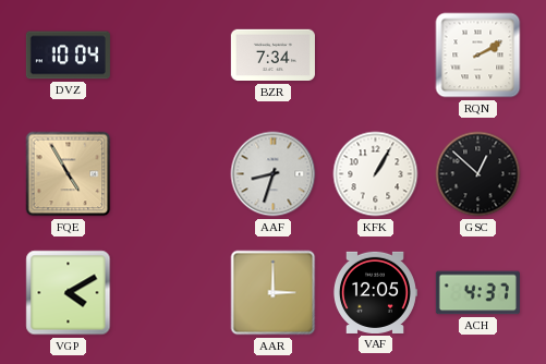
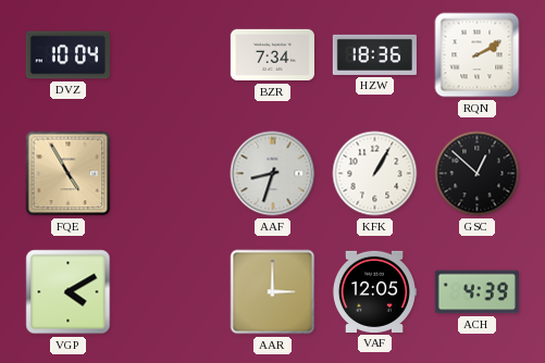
HZW: none -> 18:36 (374, 54)
ACH: 4:37 -> 4:39 (476, 292)
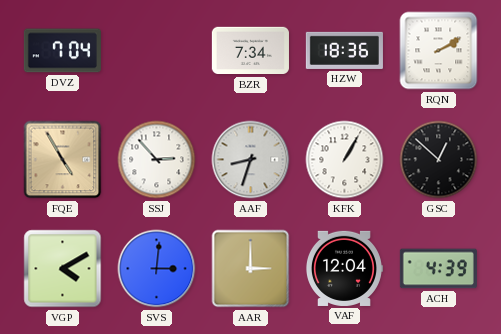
DVZ: 10:04 -> 7:04 (62, 51)
SSJ: none -> 2:53 (157, 160)
SVS: none -> 3:01 (157, 269)
VAF: 12:05 -> 12:04 (344, 268)
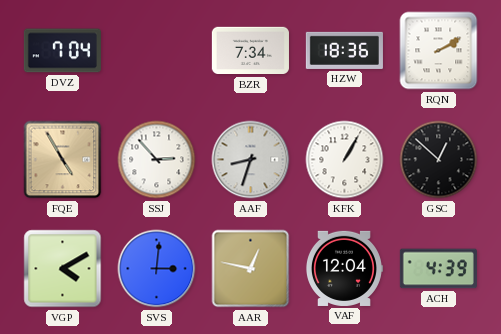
AAR: 3:00 -> 12:47 (251, 269)
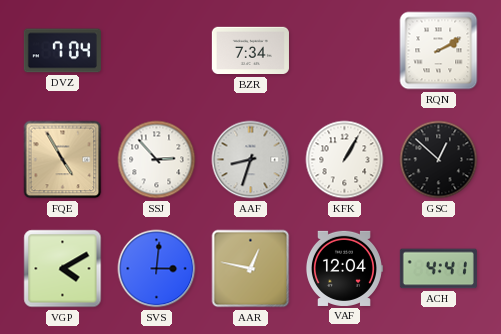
HZW: 18:36 -> none (344, 50)
ACH: 4:39 -> 4:41 (438, 269)
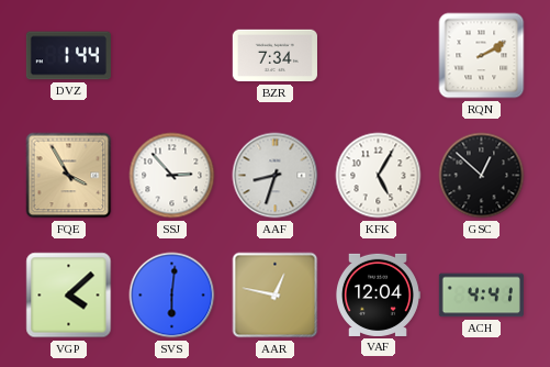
DVZ: 7:04 -> 1:44 (68, 56)
FQE: 4:55 -> 3:55 (69, 176)
KFK: 1:05 -> 5:05 (379, 176)
VGP: 4:10 -> 4:08 (69, 296)
SVS: 3:01 -> 6:01 (172, 296)
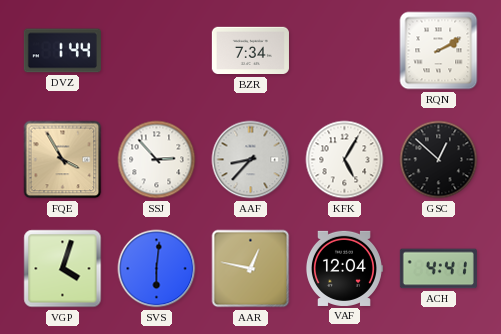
AAF: 8:33 -> 8:37 (251, 160)
VGP: 4:08 -> 4:03 (63, 269)
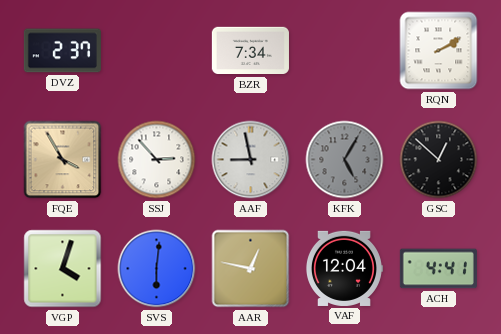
DVZ: 1:44 -> 2:37 (62, 51)
AAF: 8:37 -> 8:58 (251, 160)
KFK dial: white -> grey (345, 160)
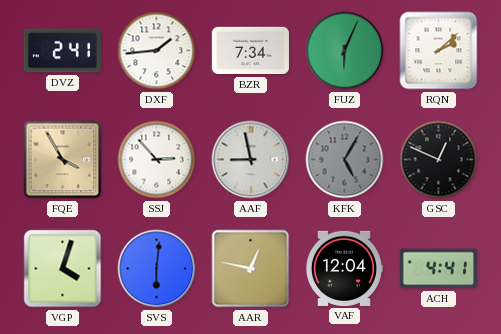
DVZ: 2:37 -> 2:41 (62, 51)
DXF: none -> 1:44 (157, 51)
FUZ: none -> 6:04 (345, 51)
RQN: 2:10 -> 2:08 (439, 51)
GSC: 12:52 -> 12:49 (439, 160)
